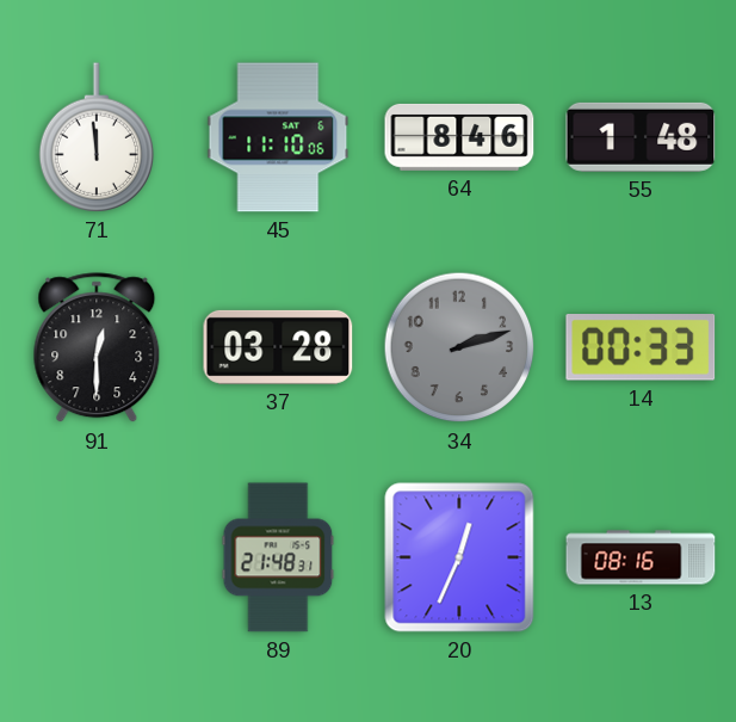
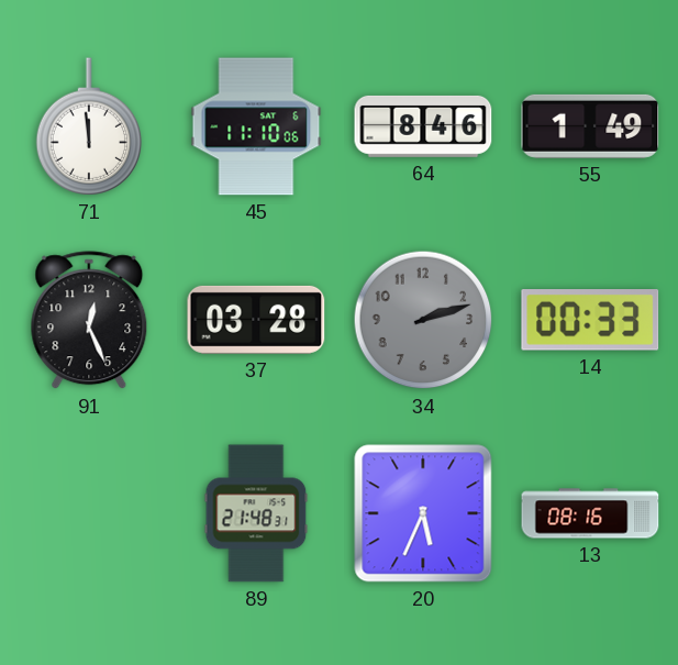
55: 1:48 -> 1:49 (590, 126)
91: 12:30 -> 12:26 (89, 321)
20: 12:34 -> 5:34 (423, 513)
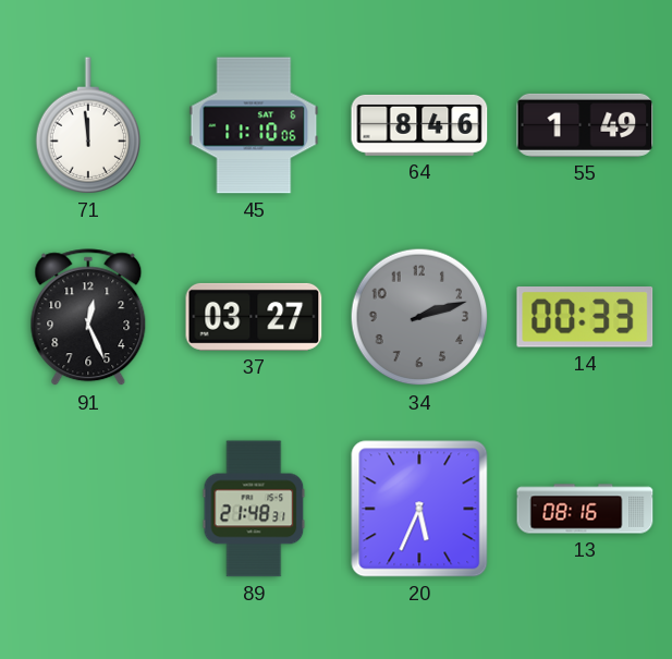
37: 03:28 -> 03:27 (254, 317)
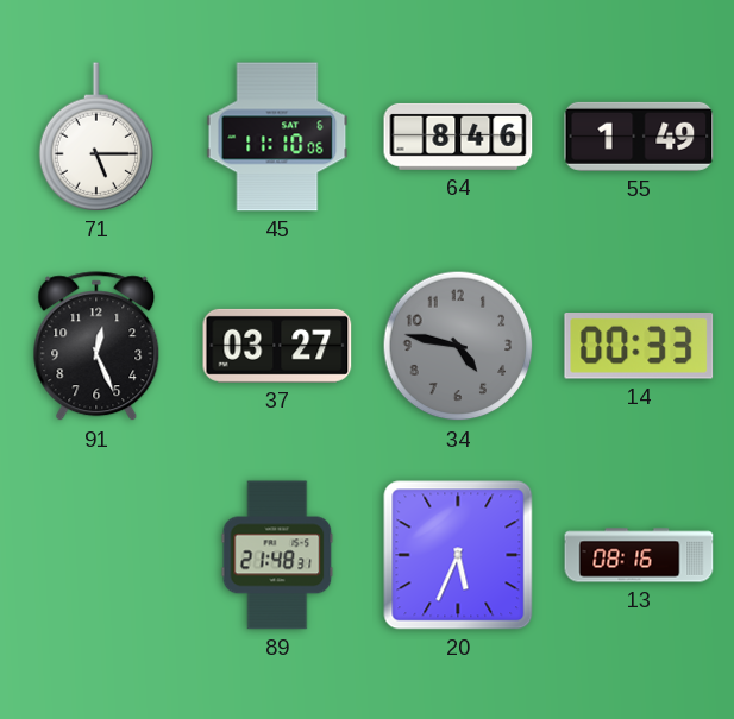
71: 11:59 -> 5:15 (96, 137)
34: 2:12 -> 4:47 (458, 346)
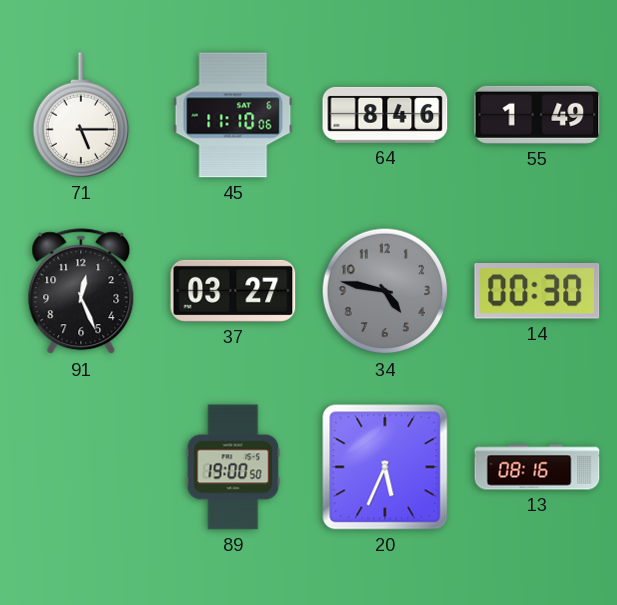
14: 00:33 -> 00:30 (537, 292)
89: 21:48 -> 19:00 (233, 467)
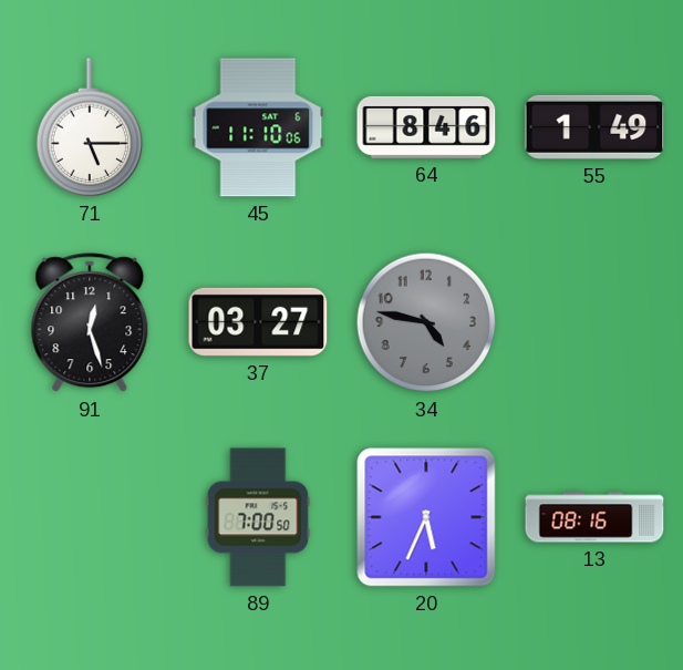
91: 12:26 -> 12:27 (90, 323)
14: 00:30 -> none (537, 292)
89: 19:00 -> 7:00 (258, 517)
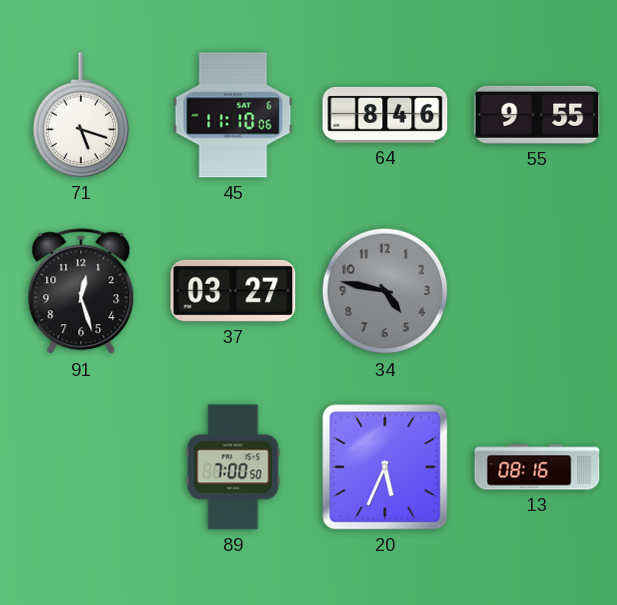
71: 5:15 -> 5:18 (81, 115)
55: 1:49 -> 9:55 (537, 115)
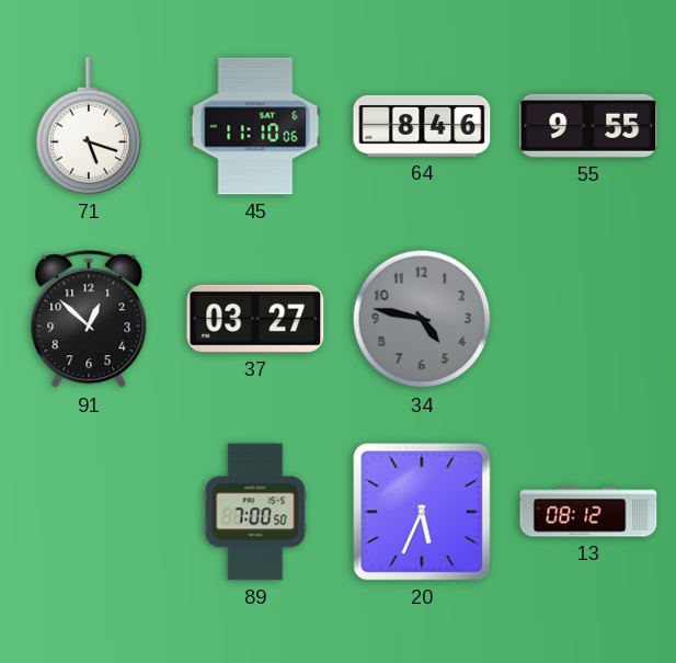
91: 12:27 -> 12:52 (89, 320)
13: 08:16 -> 08:12 (588, 512)
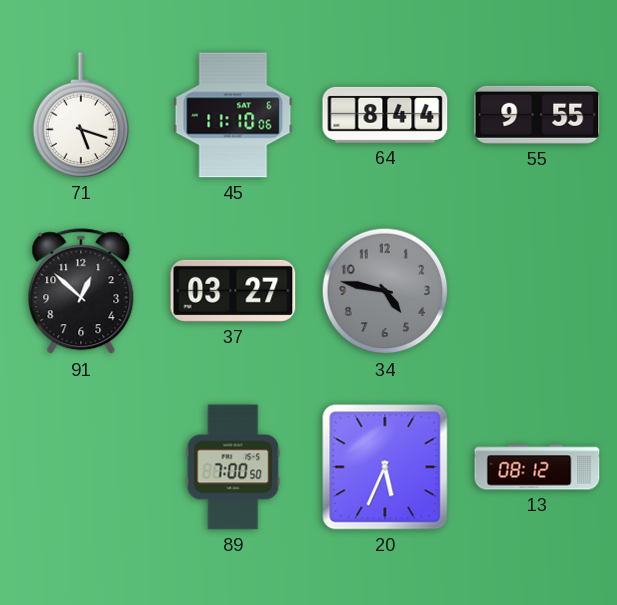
64: 8:46 -> 8:44 (385, 115)
